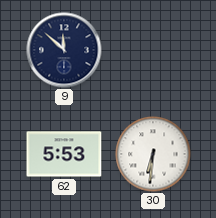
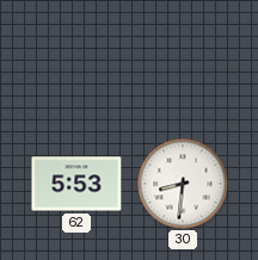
9: 11:52 -> none (64, 50)
30: 6:31 -> 8:31 (183, 184)
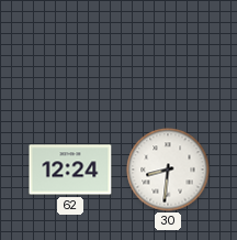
62: 5:53 -> 12:24 (70, 170)
